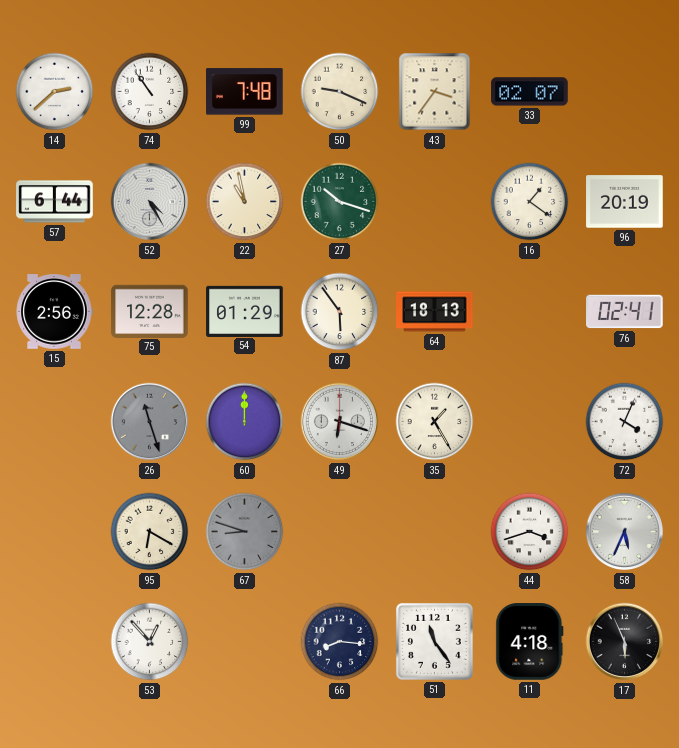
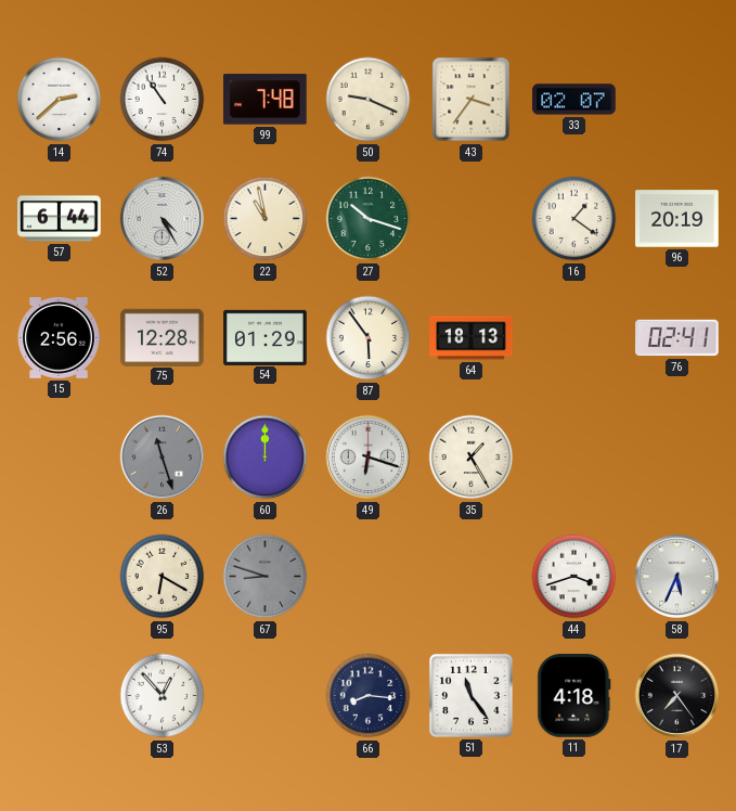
72: 4:04 -> none (625, 422)
17: 5:56 -> 7:24 (677, 696)
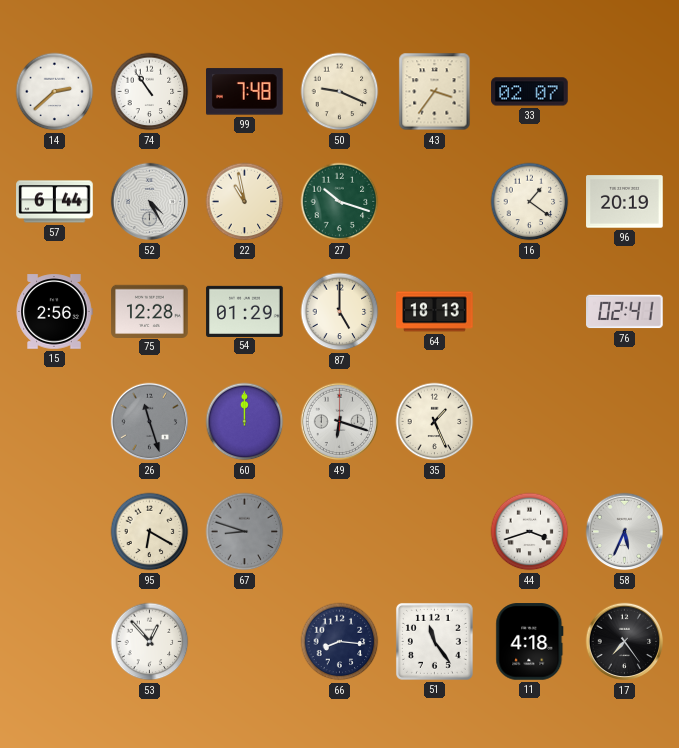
87: 5:54 -> 5:00 (340, 312)
35: 1:25 -> 1:26 (435, 422)
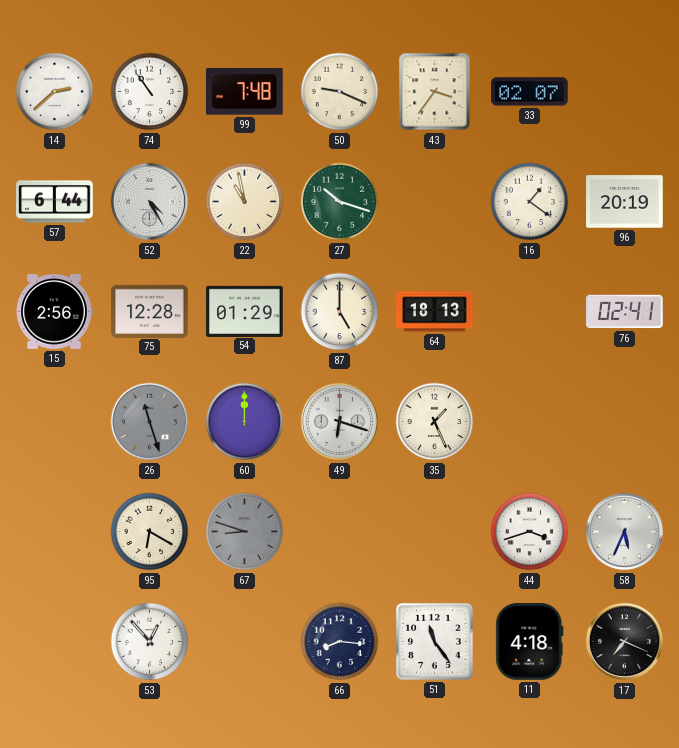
17: 7:24 -> 7:19 (625, 642)
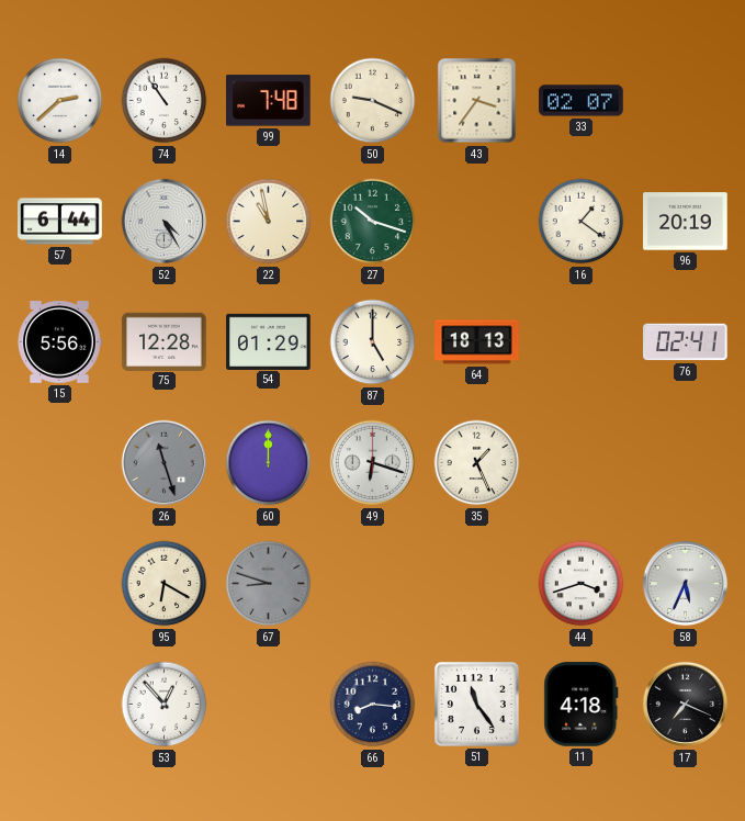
15: 2:56 -> 5:56 (59, 342)
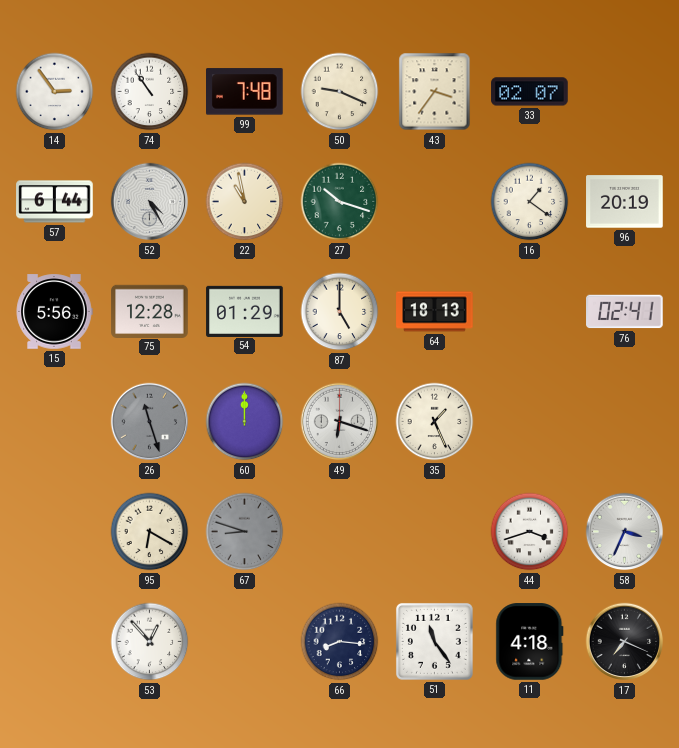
14: 2:38 -> 2:54 (55, 92)
58: 5:34 -> 3:34 (625, 532)
